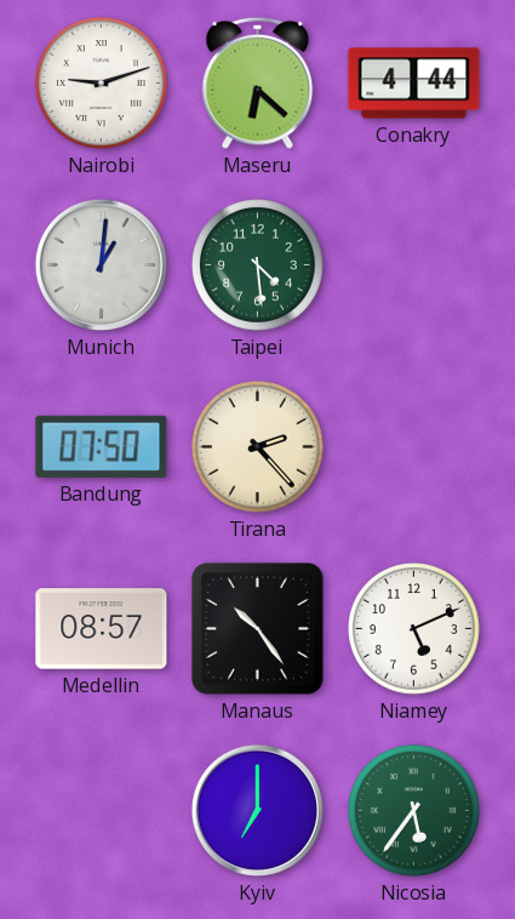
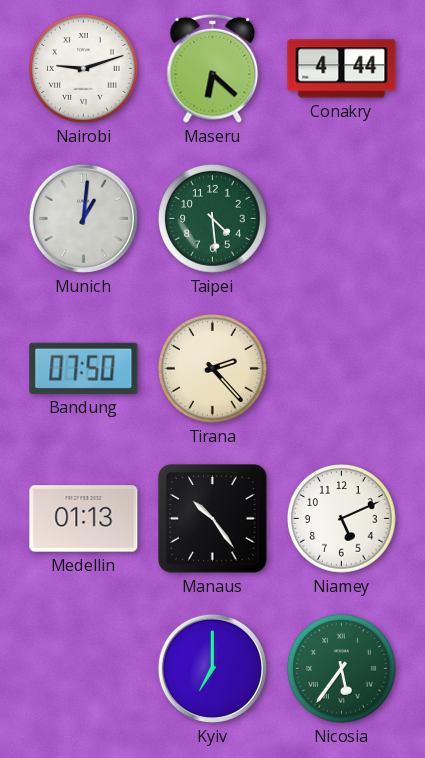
Medellin: 08:57 -> 01:13 (84, 519)
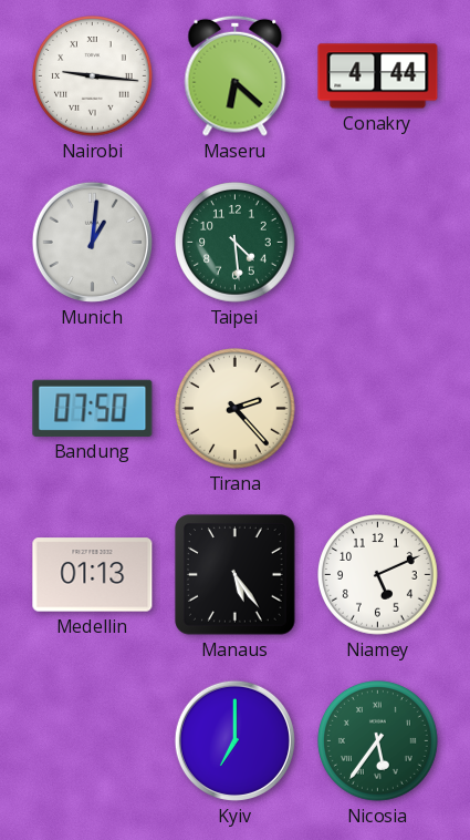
Nairobi: 9:12 -> 9:16 (93, 76)
Manaus: 10:24 -> 5:24 (236, 575)
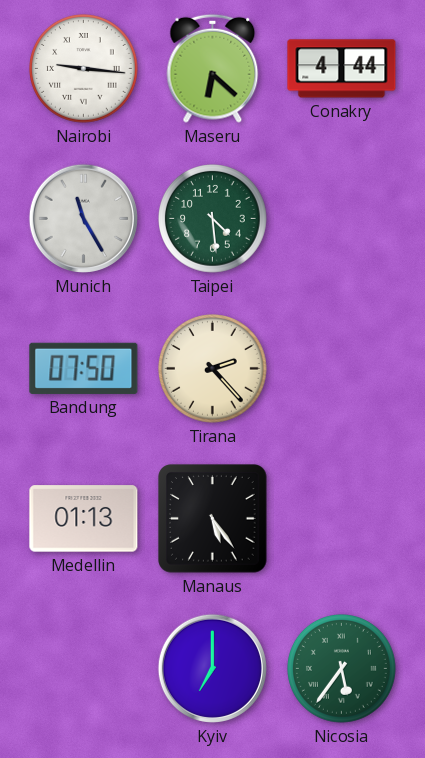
Munich: 1:01 -> 11:25 (83, 218)
Niamey: 5:11 -> none (378, 575)
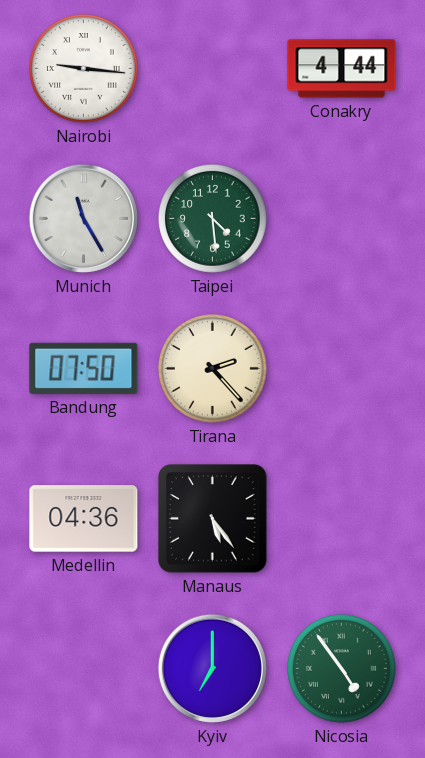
Maseru: 6:22 -> none (213, 68)
Medellin: 01:13 -> 04:36 (84, 519)
Nicosia: 5:36 -> 4:54 (342, 669)
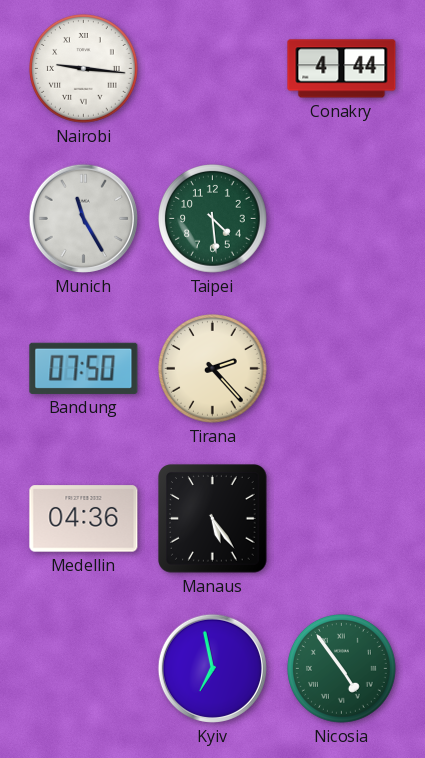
Kyiv: 7:00 -> 6:58 (212, 668)
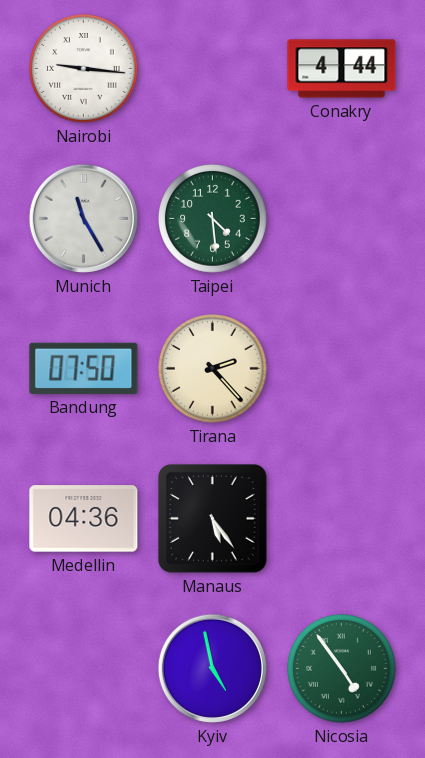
Kyiv: 6:58 -> 4:58 (212, 668)
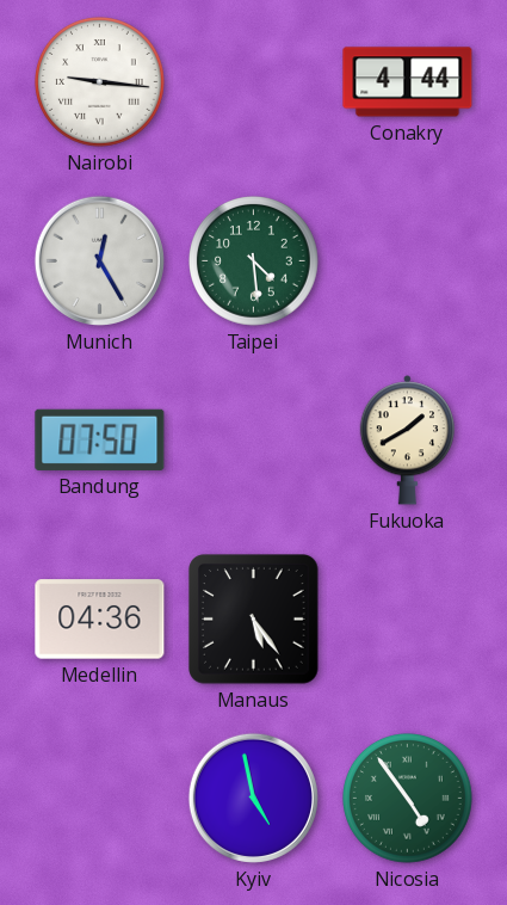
Munich: 11:25 -> 12:25 (99, 260)
Tirana: 2:23 -> none (213, 369)
Fukuoka: none -> 1:40 (407, 441)
